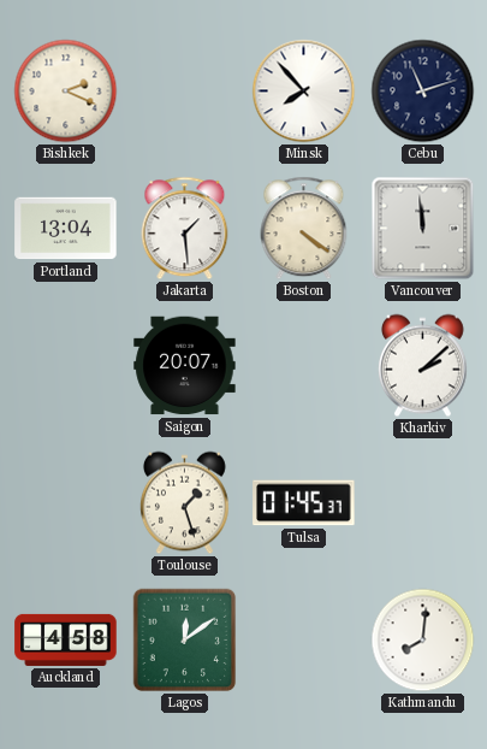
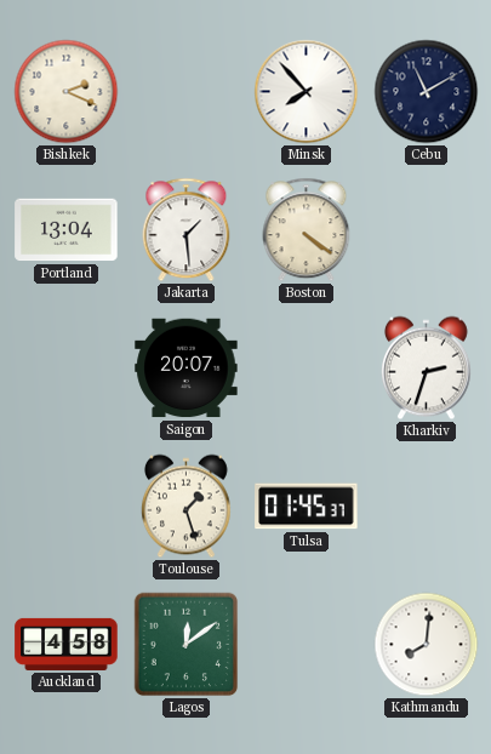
Cebu: 11:12 -> 11:10 (427, 92)
Vancouver: 11:59 -> none (423, 229)
Kharkiv: 2:08 -> 2:33 (426, 369)
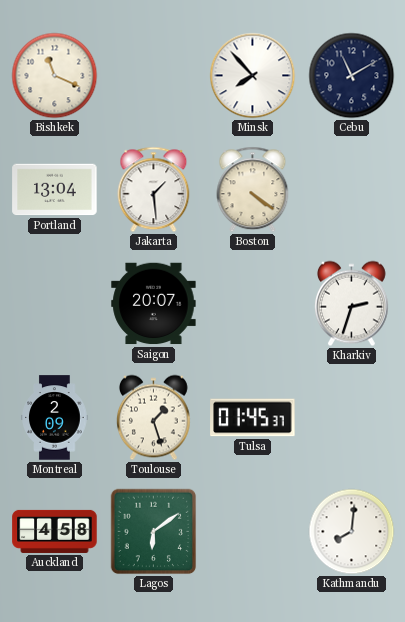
Bishkek: 2:19 -> 11:19 (55, 76)
Montreal: none -> 2:09 (55, 418)
Lagos: 12:09 -> 6:09 (154, 532)
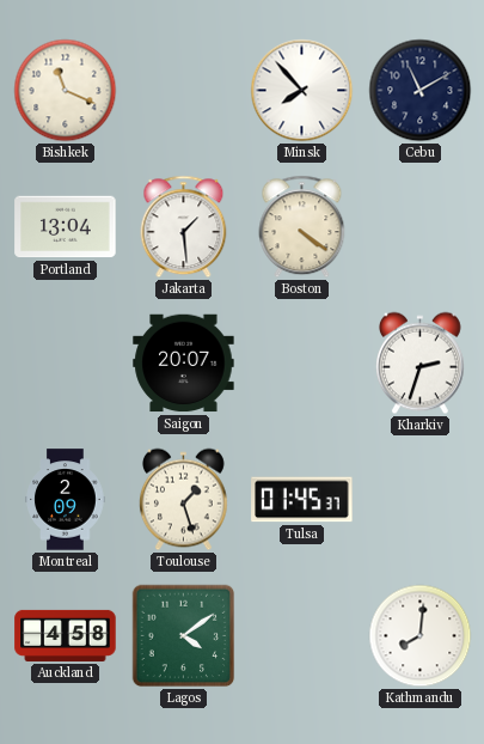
Lagos: 6:09 -> 4:09 (184, 636)
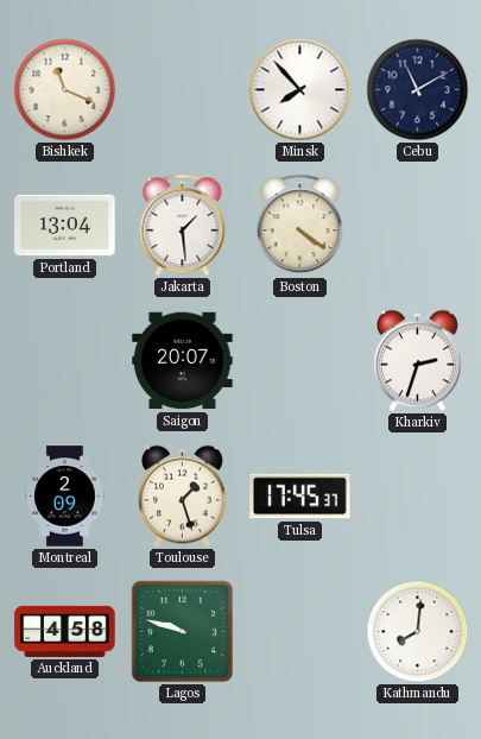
Tulsa: 01:45 -> 17:45 (300, 497)
Lagos: 4:09 -> 9:48 (183, 632)
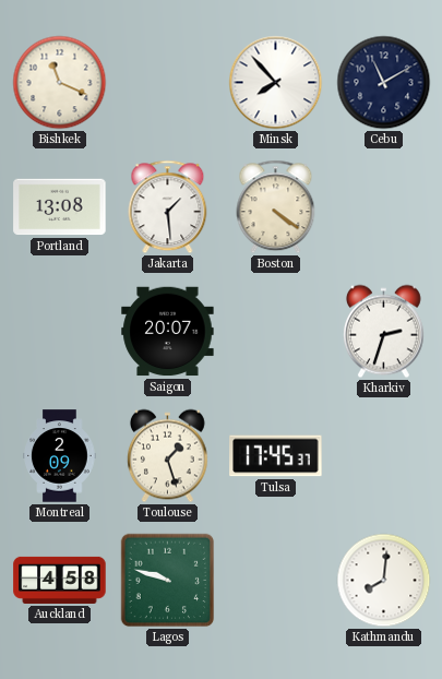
Portland: 13:04 -> 13:08 (60, 207)
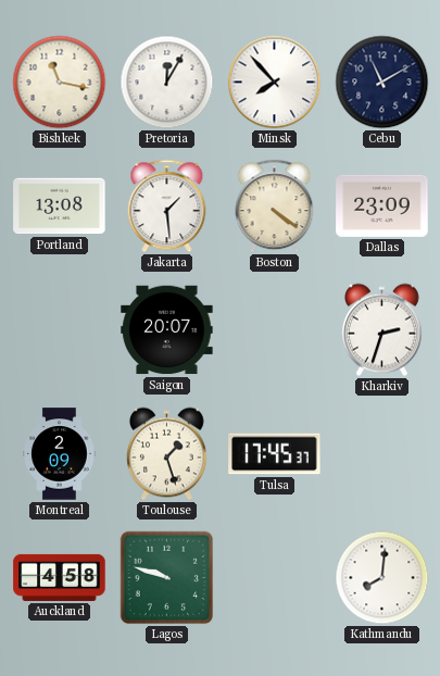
Bishkek: 11:19 -> 11:17 (60, 83)
Pretoria: none -> 12:05 (167, 83)
Dallas: none -> 23:09 (382, 205)
